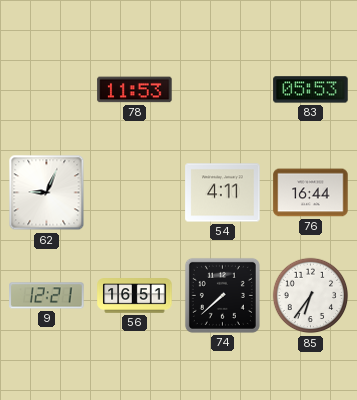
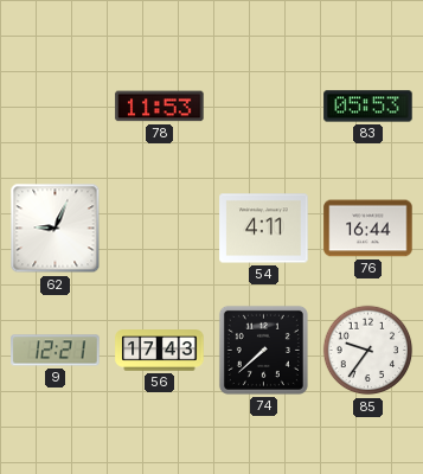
56: 16:51 -> 17:43 (160, 351)
85: 6:36 -> 9:36 (368, 351)
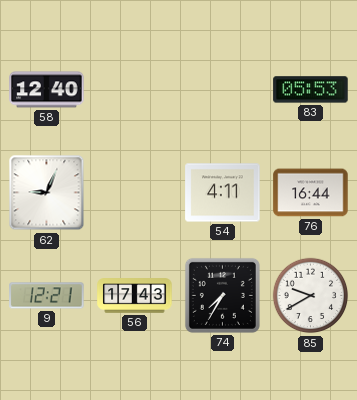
58: none -> 12:40 (47, 90)
78: 11:53 -> none (160, 107)
74: 7:38 -> 7:35 (222, 295)
85: 9:36 -> 9:40 (311, 296)
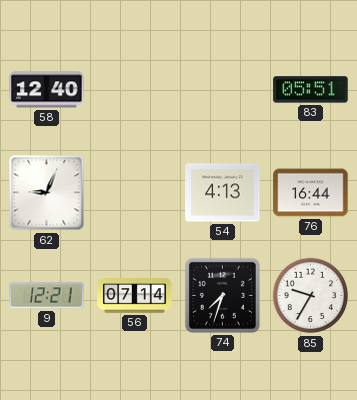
83: 05:53 -> 05:51 (311, 90)
54: 4:11 -> 4:13 (223, 193)
56: 17:43 -> 07:14 (135, 296)
74: 7:35 -> 7:33 (222, 295)
85: 9:40 -> 9:35 (311, 296)
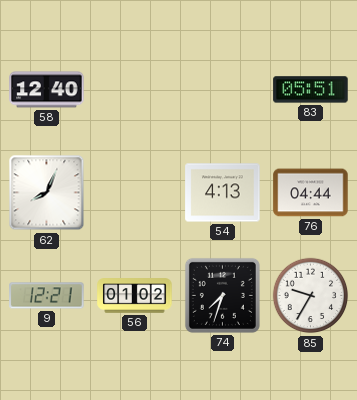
62: 9:04 -> 8:04 (47, 193)
76: 16:44 -> 04:44 (311, 193)
56: 07:14 -> 01:02 (135, 296)
